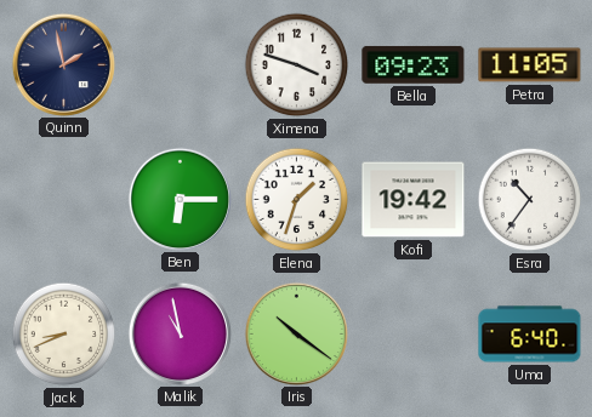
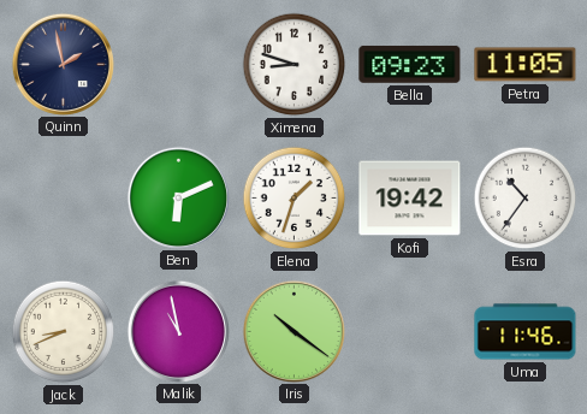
Ximena: 3:48 -> 8:48 (295, 65)
Ben: 6:15 -> 6:11 (178, 197)
Uma: 6:40 -> 11:46 (526, 332)
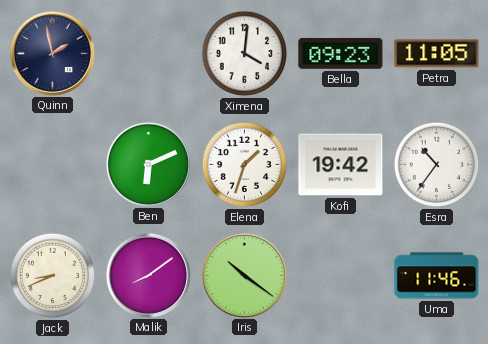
Ximena: 8:48 -> 4:01 (245, 54)
Malik: 10:58 -> 8:09 (148, 275)
